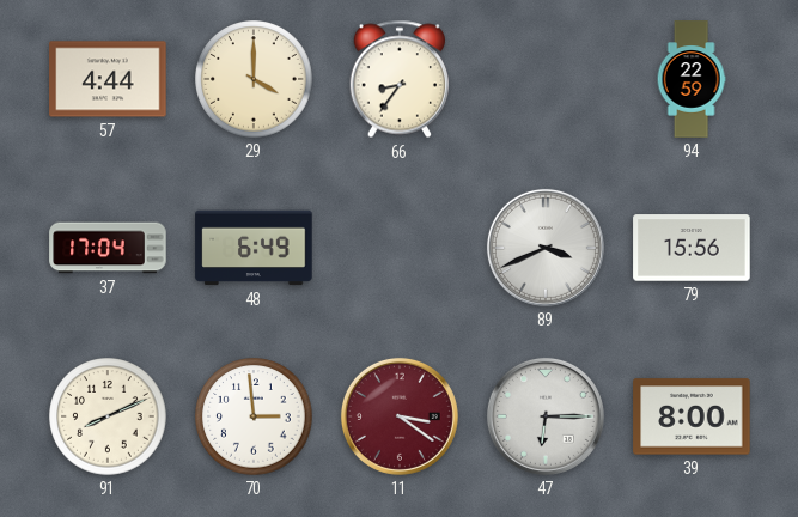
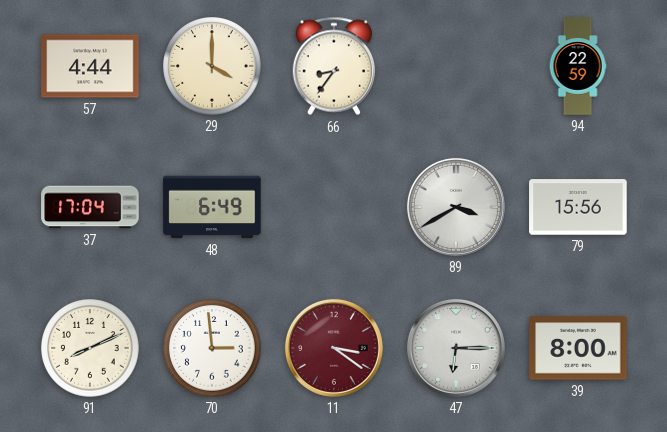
89: 3:41 -> 3:40 (456, 207)
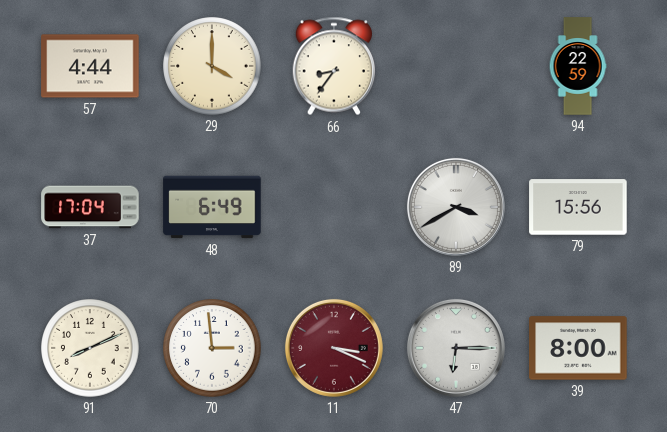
11: 3:21 -> 3:19 (334, 348)
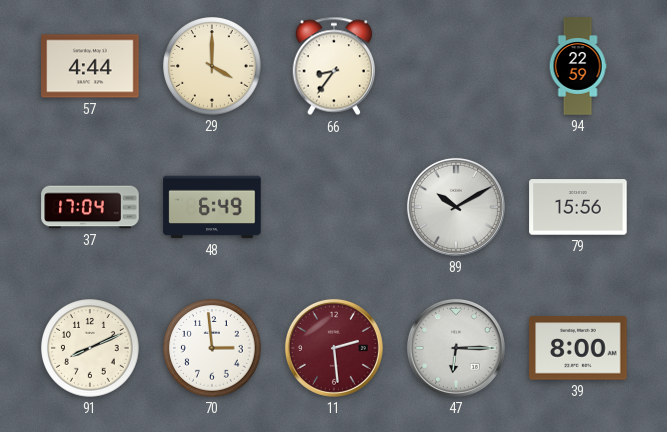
89: 3:40 -> 10:10 (456, 207)
11: 3:19 -> 2:29 (334, 348)
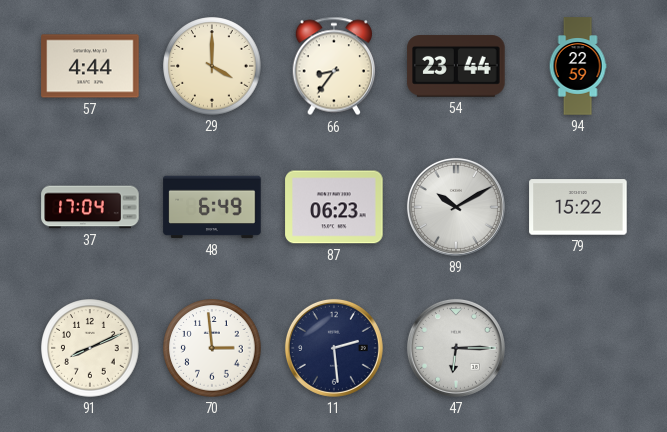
54: none -> 23:44 (456, 66)
87: none -> 06:23 (334, 207)
79: 15:56 -> 15:22 (578, 207)
11 dial: burgundy -> navy (334, 348)
39: 8:00 -> none (578, 348)
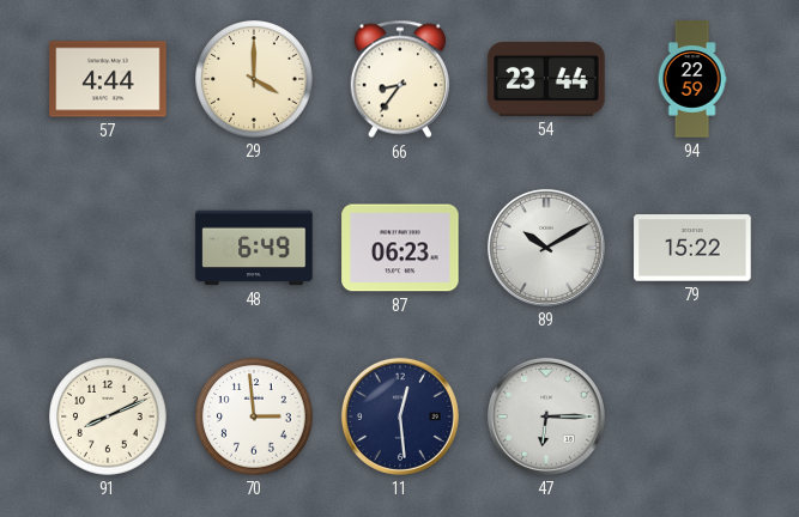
37: 17:04 -> none (90, 207)
11: 2:29 -> 12:29 (400, 416)
